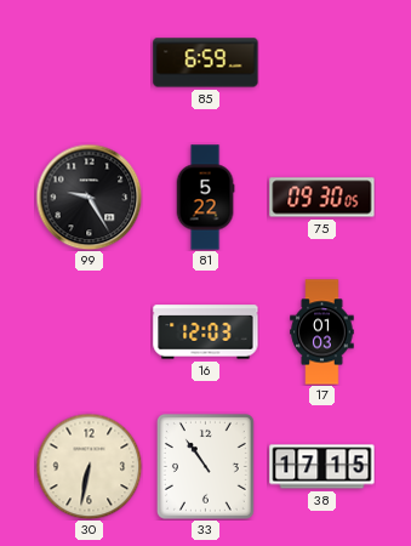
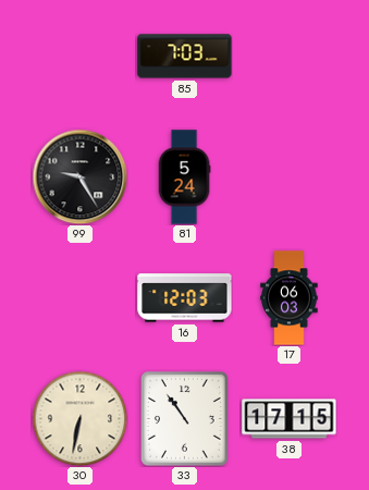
85: 6:59 -> 7:03 (185, 57)
81: 5:22 -> 5:24 (184, 177)
75: 09:30 -> none (322, 198)
17: 01:03 -> 06:03 (290, 298)
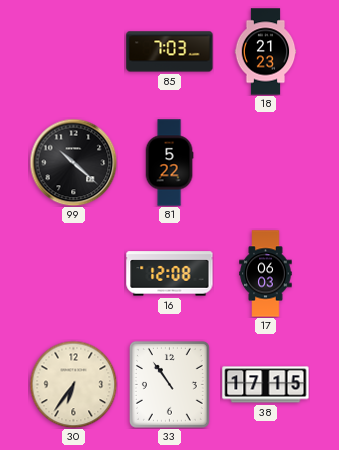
18: none -> 21:23 (266, 52)
99: 9:25 -> 10:22 (73, 162)
81: 5:24 -> 5:22 (169, 163)
16: 12:03 -> 12:08 (170, 274)
30: 6:32 -> 6:36 (73, 384)
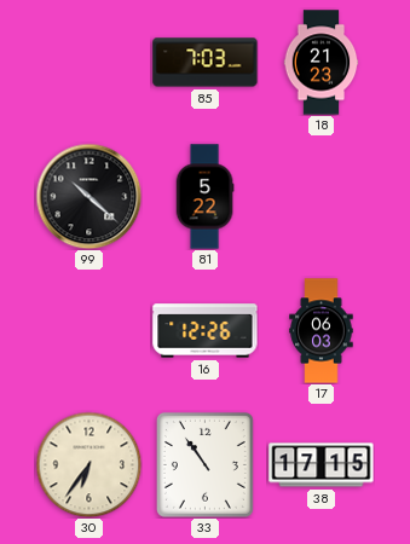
16: 12:08 -> 12:26 (206, 331)
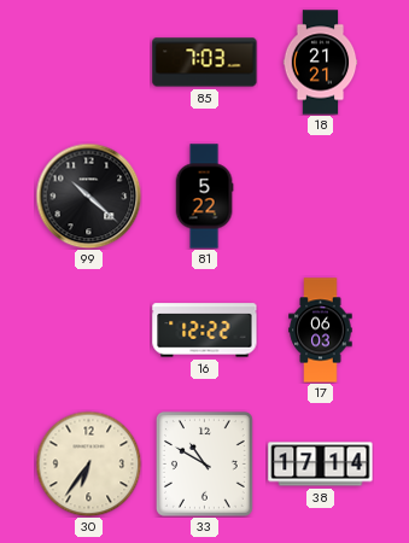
18: 21:23 -> 21:21 (321, 63)
16: 12:26 -> 12:22 (205, 331)
33: 10:54 -> 10:50 (204, 463)
38: 17:15 -> 17:14 (321, 465)
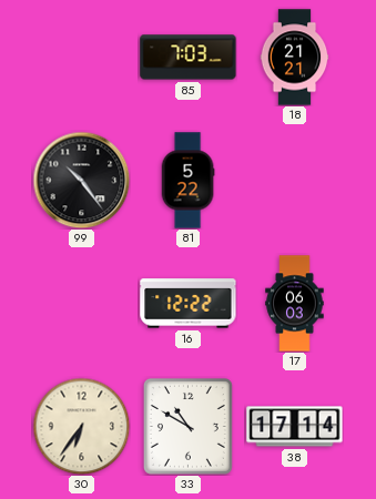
99: 10:22 -> 10:24 (81, 180)
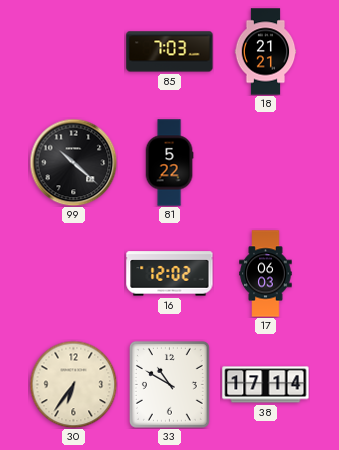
99: 10:24 -> 10:22 (73, 162)
16: 12:22 -> 12:02 (170, 274)
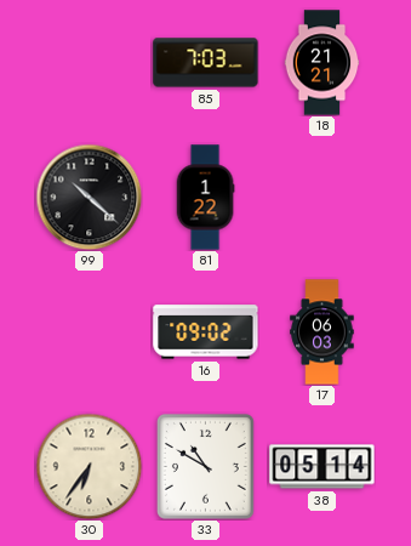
81: 5:22 -> 1:22 (205, 198)
16: 12:02 -> 09:02 (206, 332)
38: 17:14 -> 05:14 (322, 467)
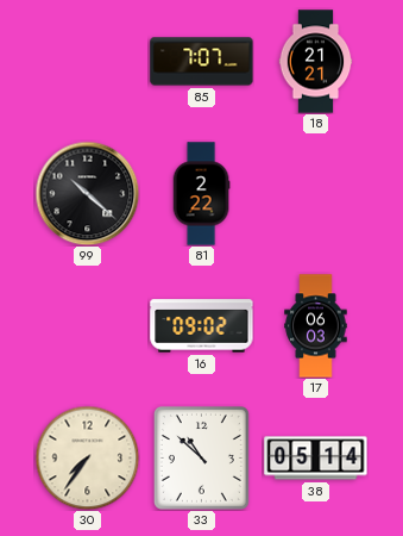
85: 7:03 -> 7:07 (202, 62)
81: 1:22 -> 2:22 (201, 194)
30: 6:36 -> 7:36 (87, 457)
33: 10:50 -> 10:52 (201, 457)
